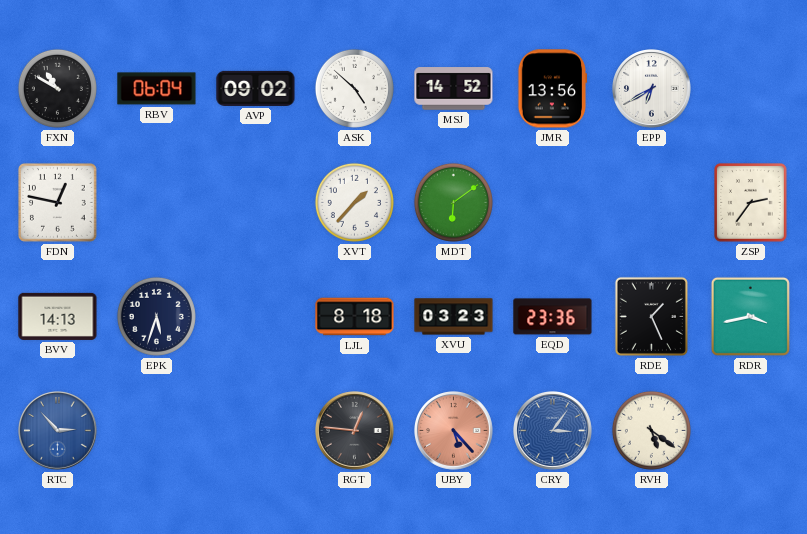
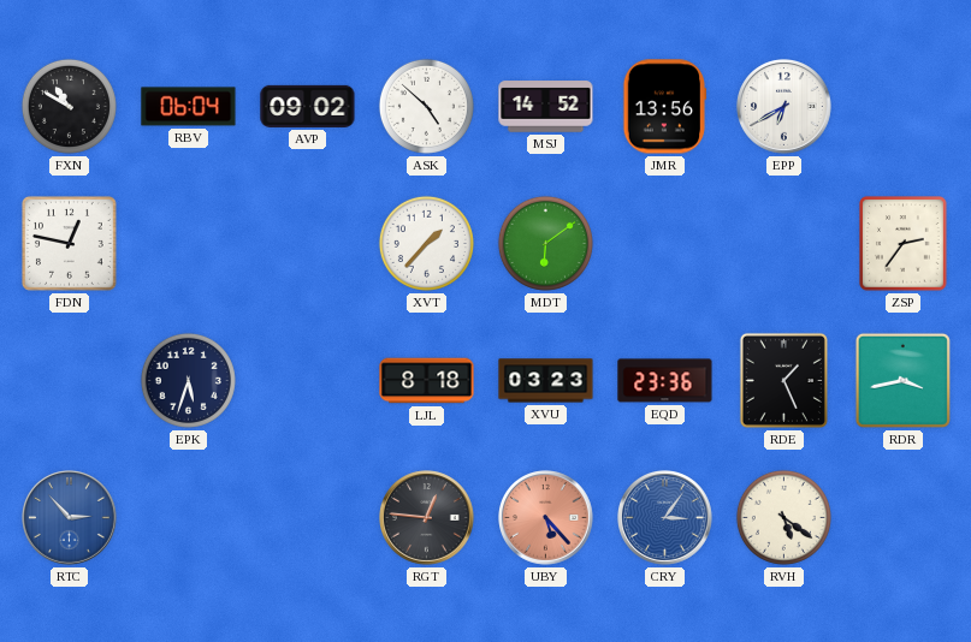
BVV: 14:13 -> none (58, 316)
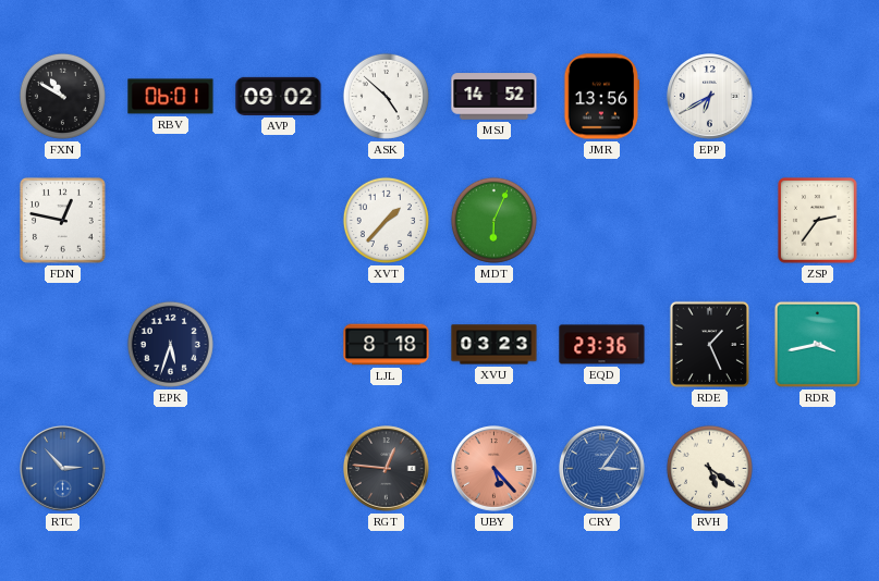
RBV: 06:04 -> 06:01 (171, 97)
MDT: 6:09 -> 6:04 (493, 220)
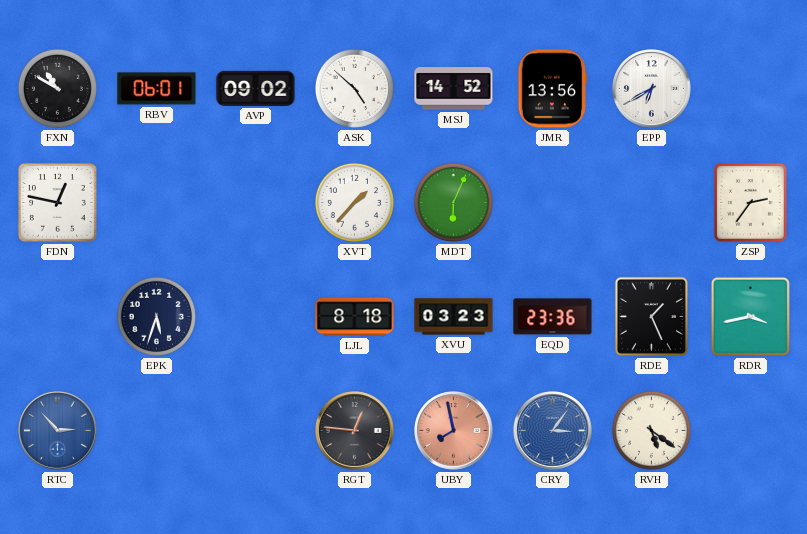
UBY: 5:23 -> 7:58 (454, 431)
